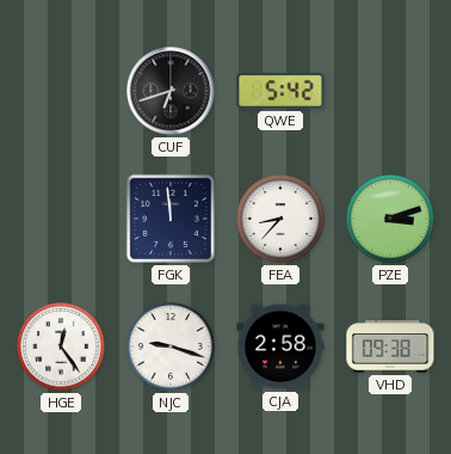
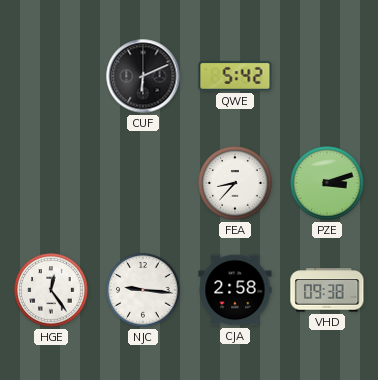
CUF: 6:42 -> 6:11 (143, 76)
FGK: 11:59 -> none (171, 219)
NJC: 9:18 -> 9:16 (143, 290)
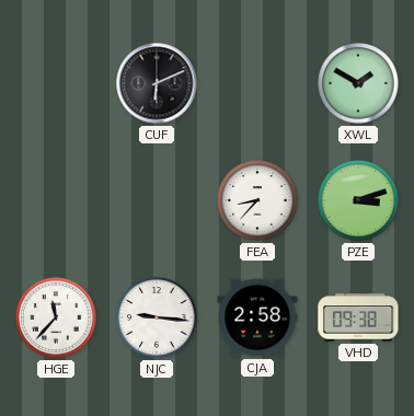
QWE: 5:42 -> none (235, 76)
XWL: none -> 1:50 (358, 83)
HGE: 12:24 -> 11:37 (56, 317)
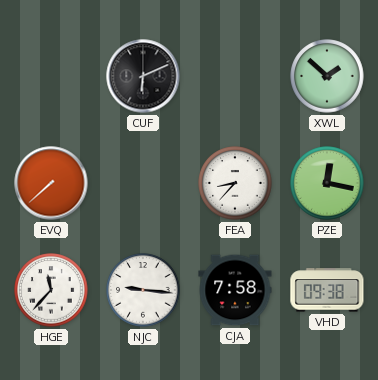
XWL: 1:50 -> 1:52 (327, 76)
EVQ: none -> 7:38 (51, 183)
PZE: 3:12 -> 12:17 (327, 183)
CJA: 2:58 -> 7:58 (235, 290)
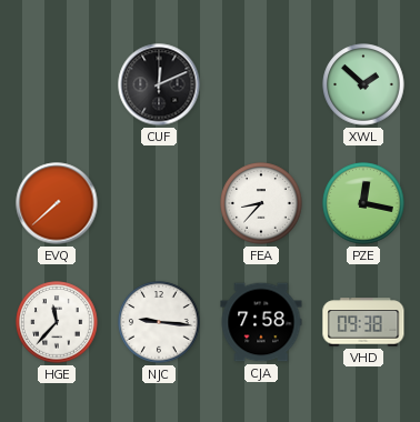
CUF: 6:11 -> 12:11 (159, 84)
